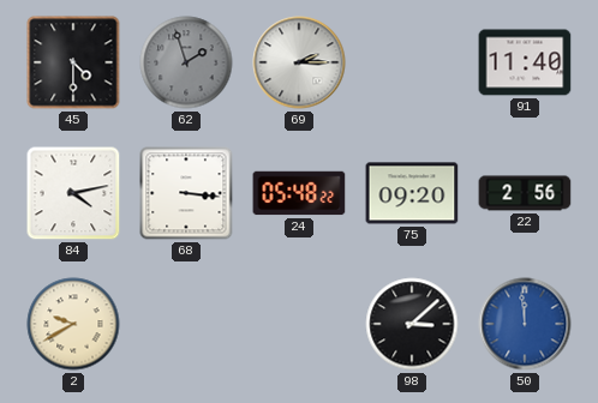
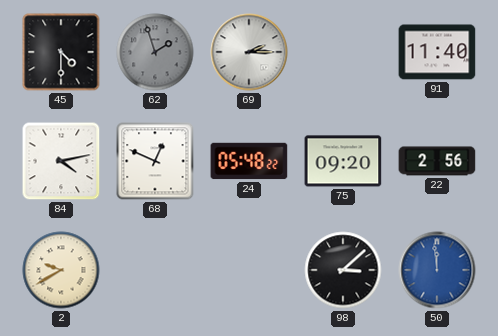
68: 3:16 -> 12:49 (155, 161)
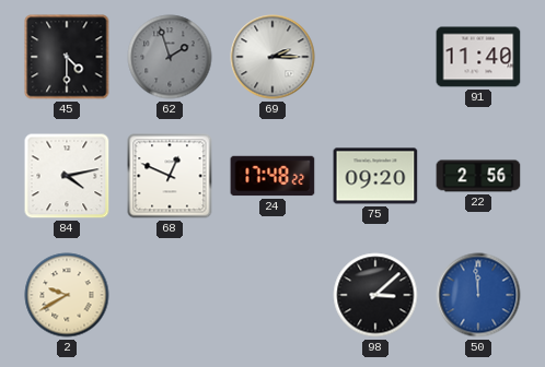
24: 05:48 -> 17:48 (272, 176)
